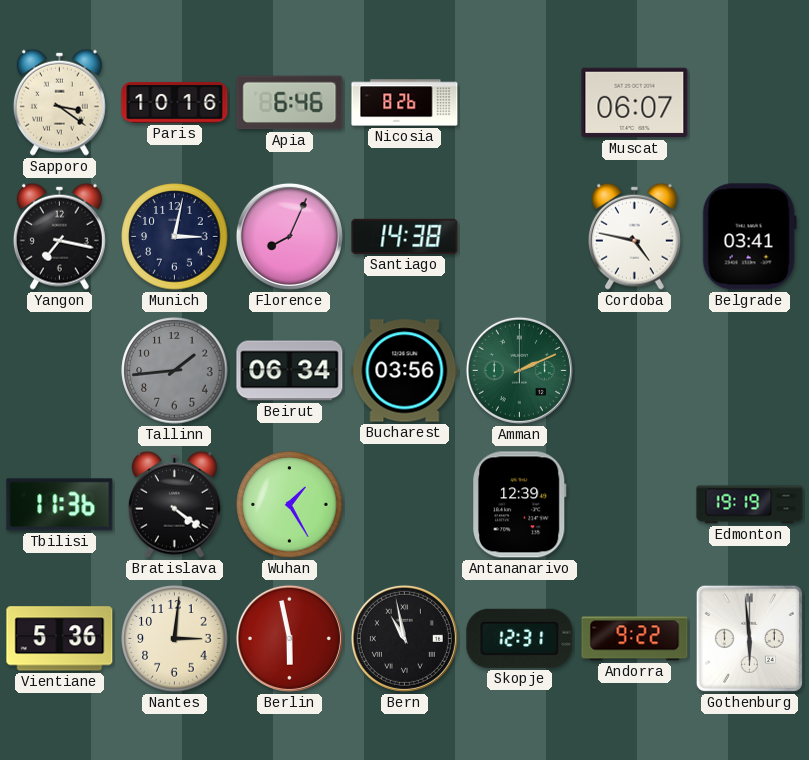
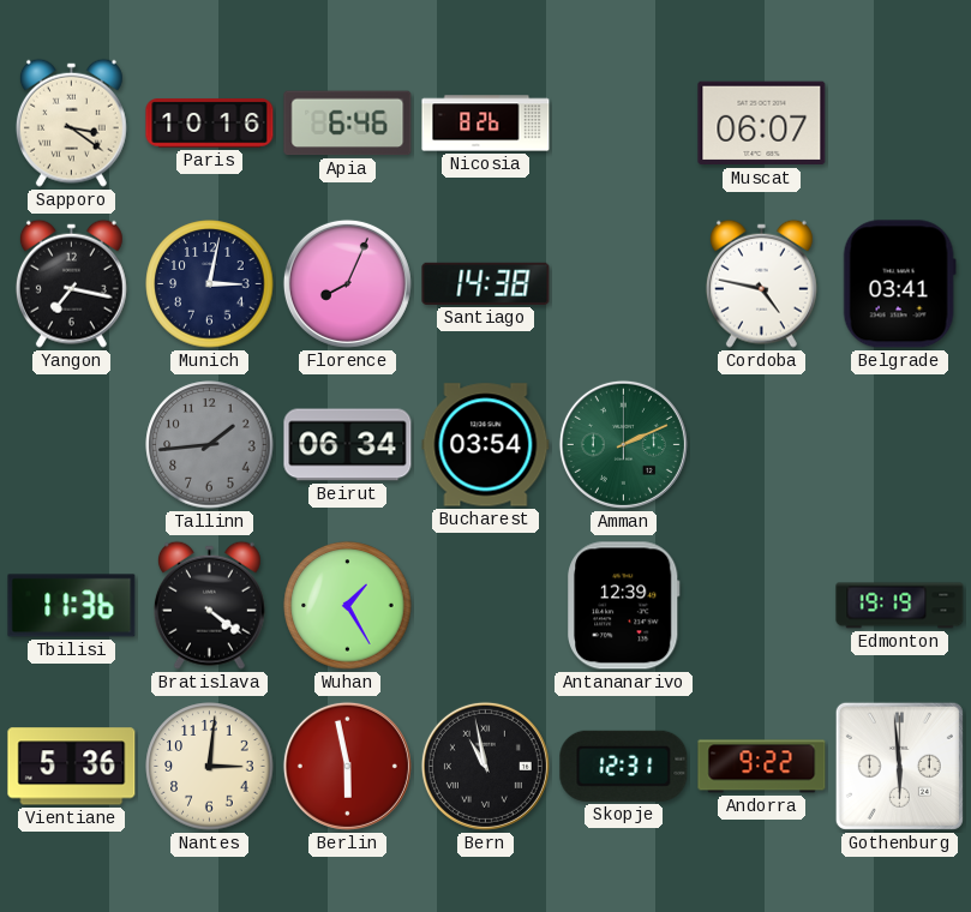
Bucharest: 03:56 -> 03:54 (486, 445)
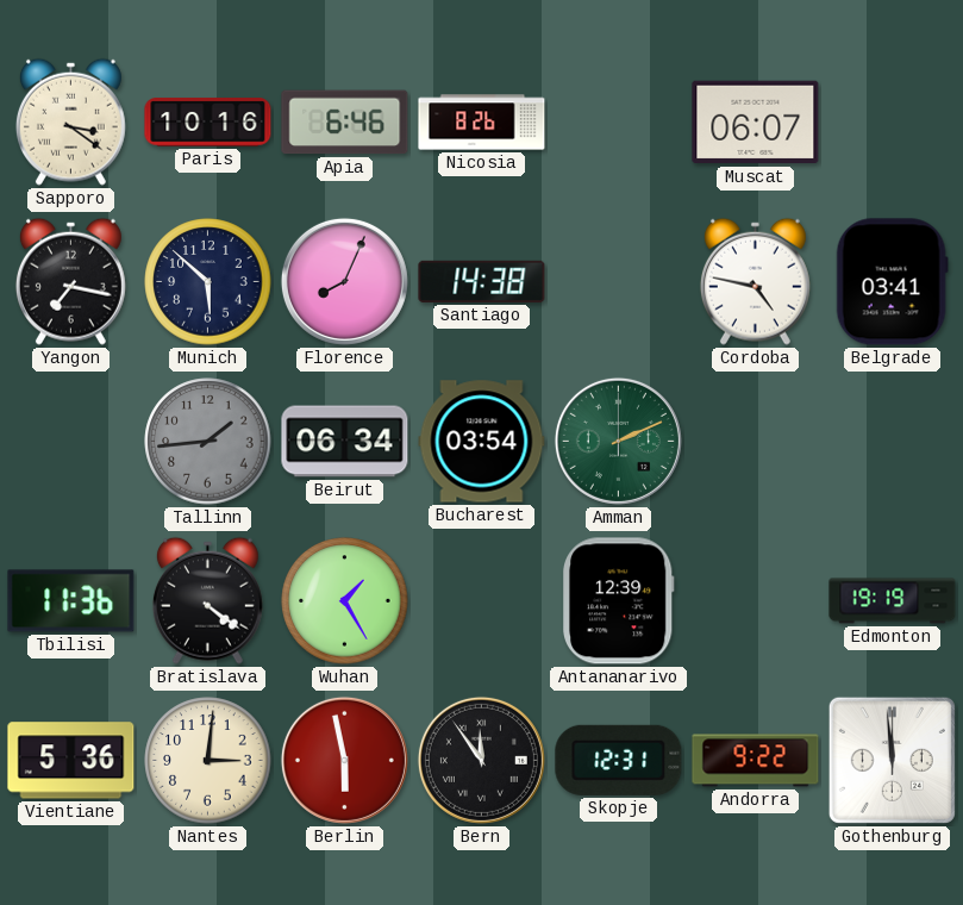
Munich: 3:02 -> 5:52 (208, 282)
Bern: 10:58 -> 11:54 (481, 760)
Gothenburg: 5:59 -> 11:59 (892, 760)
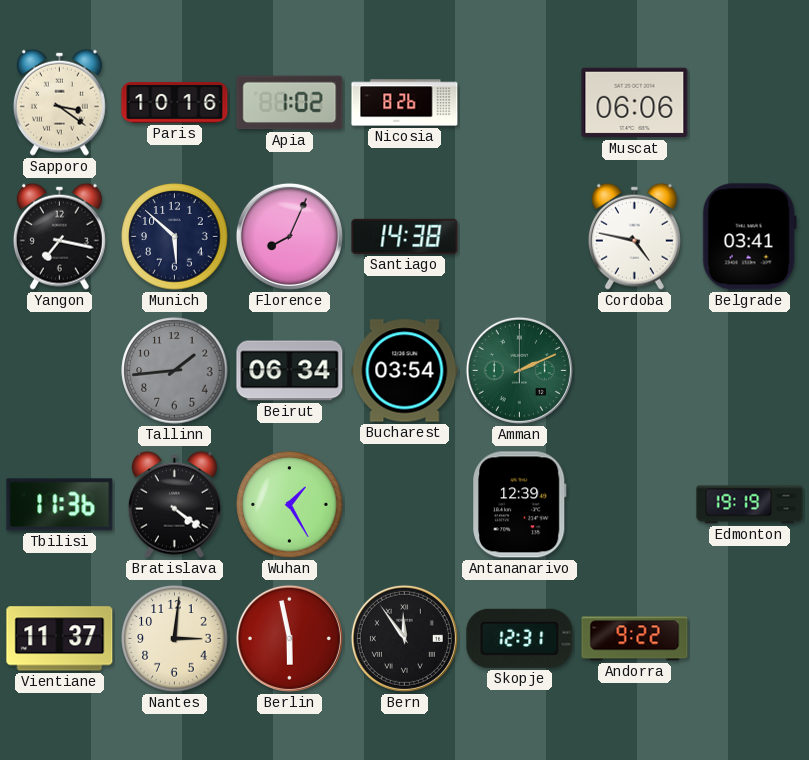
Apia: 6:46 -> 1:02 (290, 103)
Muscat: 06:07 -> 06:06 (635, 103)
Vientiane: 5:36 -> 11:37 (60, 639)
Gothenburg: 11:59 -> none (892, 760)
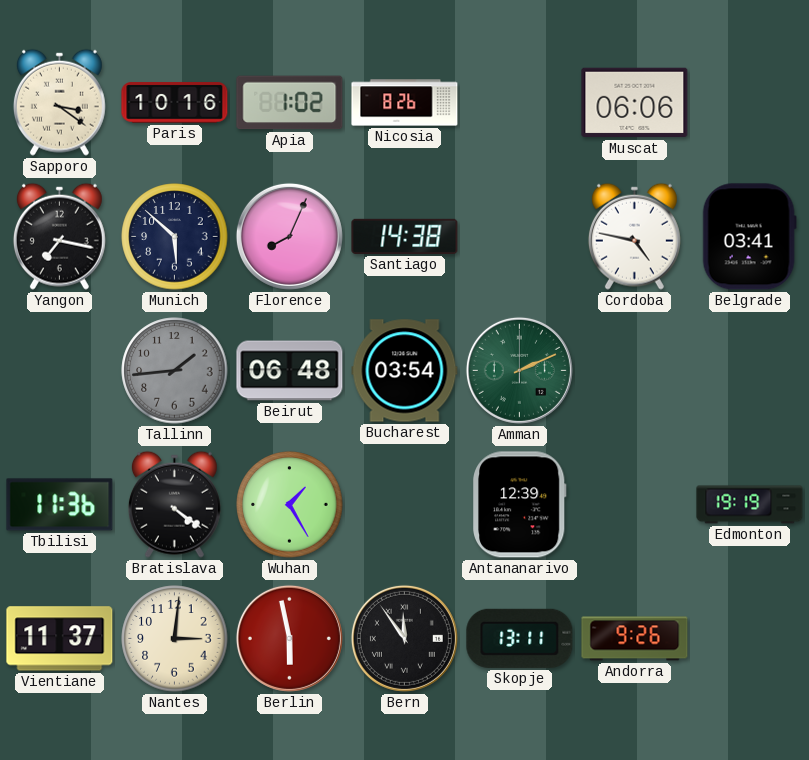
Beirut: 06:34 -> 06:48 (290, 371)
Skopje: 12:31 -> 13:11 (520, 638)
Andorra: 9:22 -> 9:26 (635, 639)
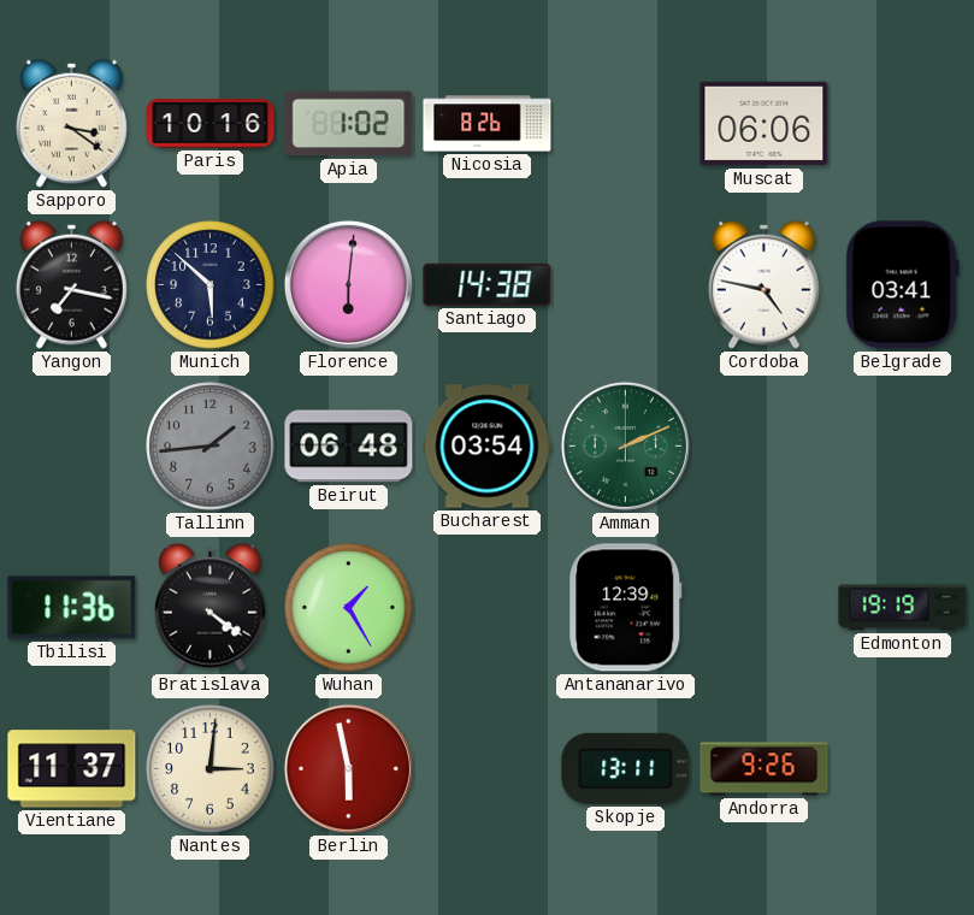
Florence: 8:04 -> 6:01 (348, 284)
Bern: 11:54 -> none (404, 638)
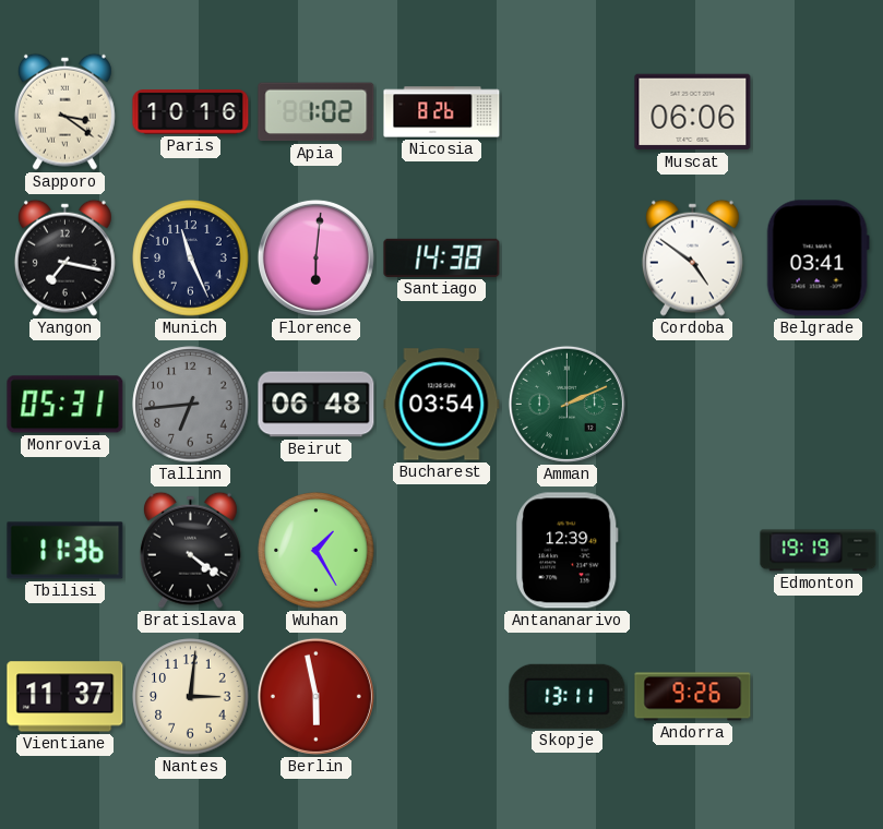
Munich: 5:52 -> 11:26 (191, 259)
Cordoba: 4:47 -> 4:51 (692, 257)
Monrovia: none -> 05:31 (65, 405)
Tallinn: 1:44 -> 6:44 (191, 405)
